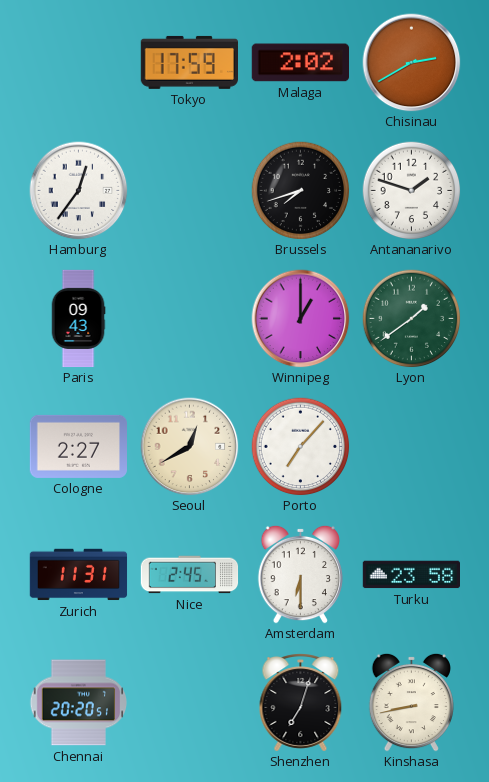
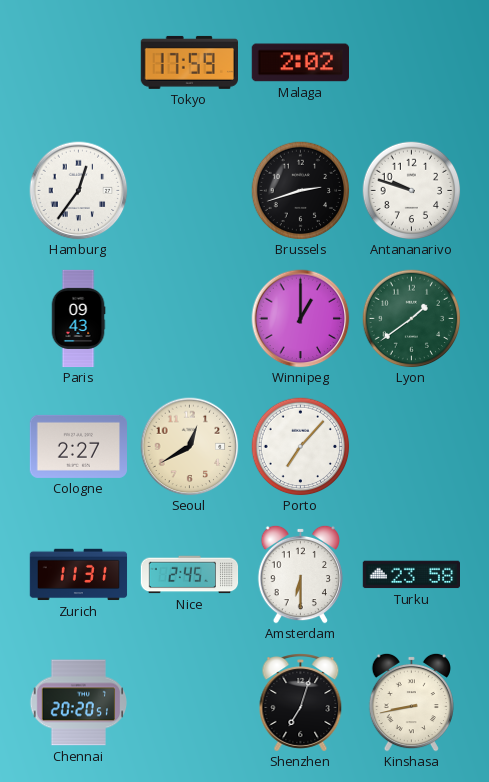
Chisinau: 2:40 -> none (412, 63)
Brussels: 7:42 -> 2:42 (301, 191)
Antananarivo: 1:48 -> 9:48 (412, 191)
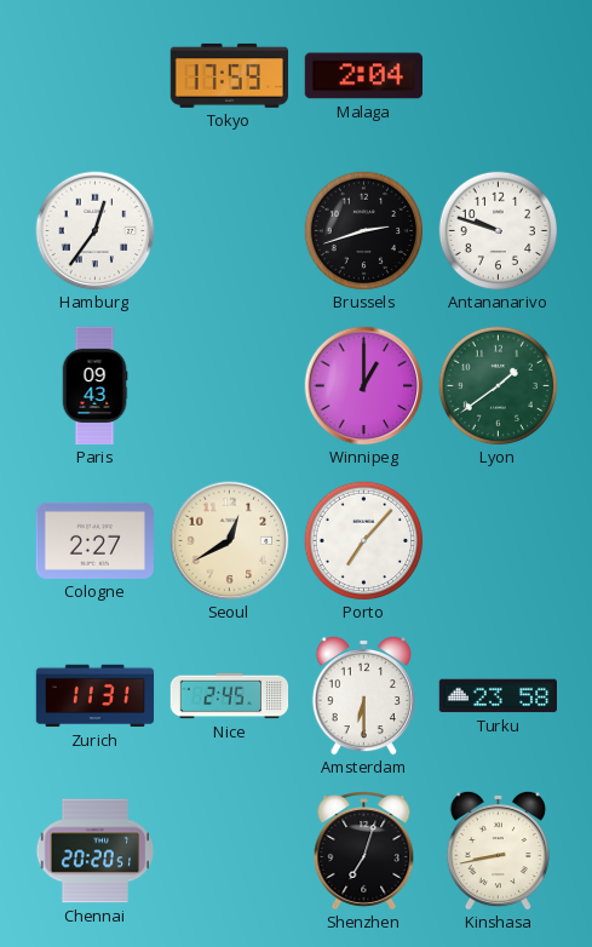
Malaga: 2:02 -> 2:04 (363, 76)
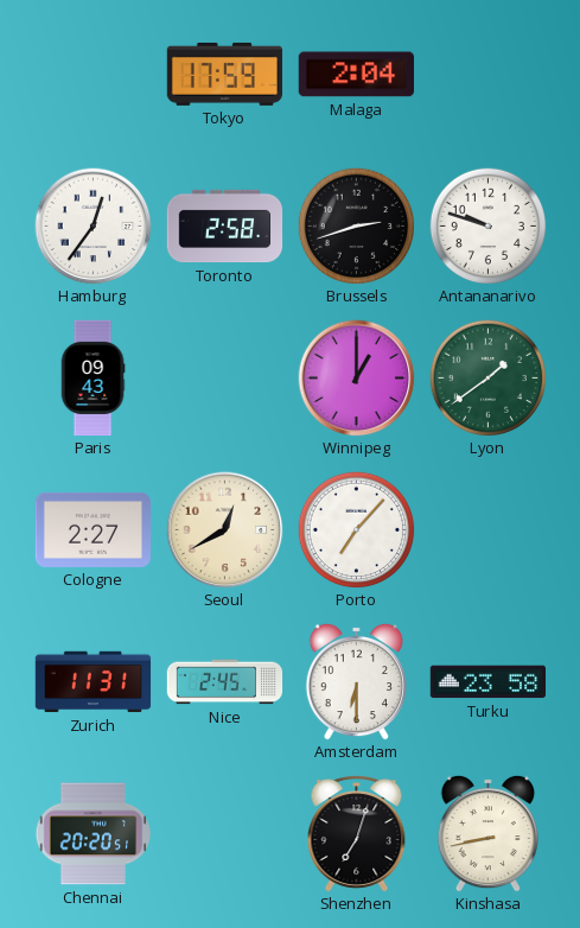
Toronto: none -> 2:58 (225, 227)
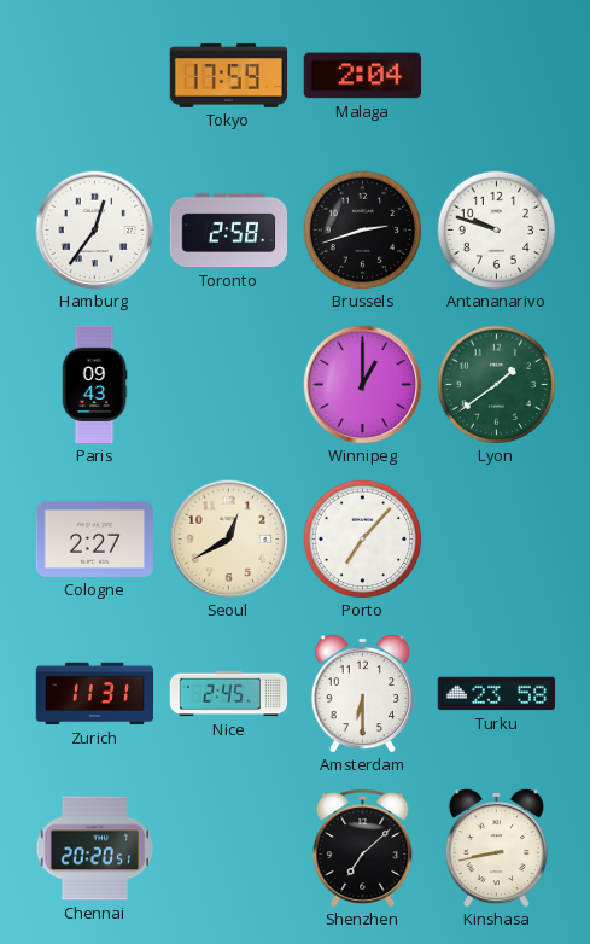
Shenzhen: 7:03 -> 7:08 (363, 849)
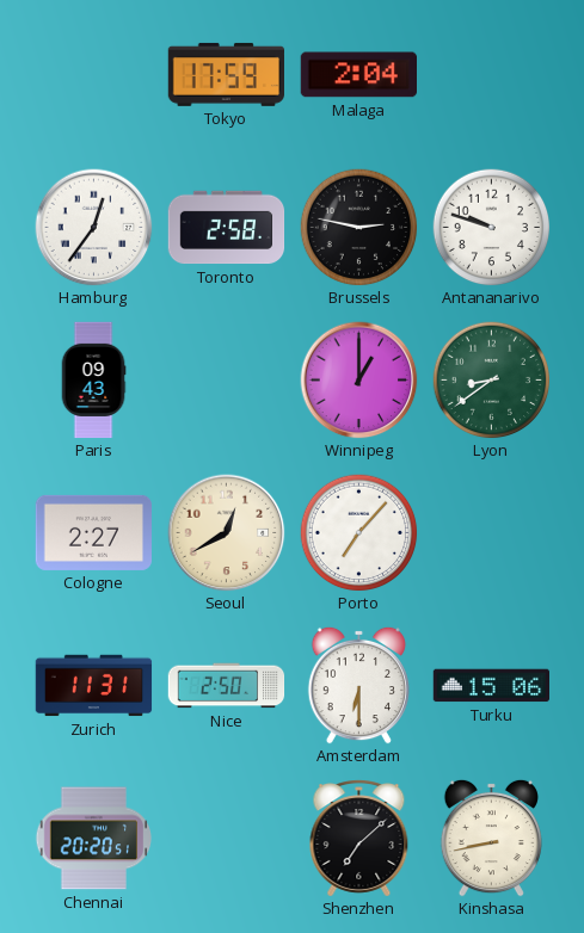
Brussels: 2:42 -> 2:47 (359, 228)
Lyon: 1:39 -> 8:39 (492, 381)
Nice: 2:45 -> 2:50 (227, 686)
Turku: 23:58 -> 15:06 (491, 686)
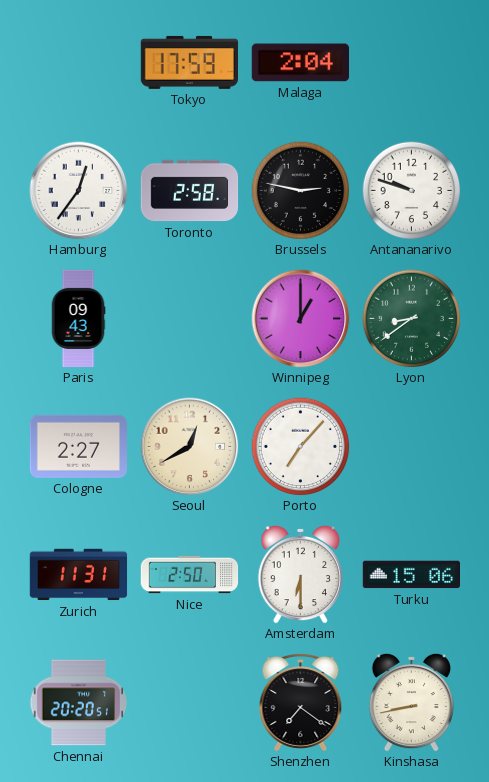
Shenzhen: 7:08 -> 7:21 (301, 703)
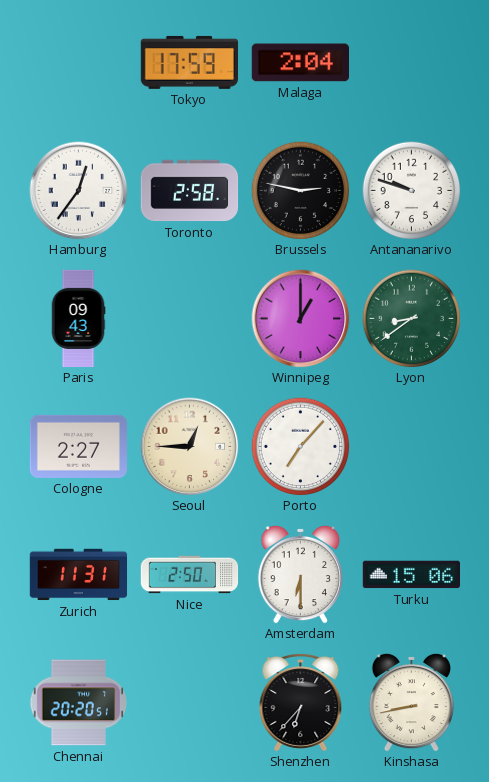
Seoul: 12:40 -> 12:45 (190, 447)
Shenzhen: 7:21 -> 6:37 (301, 703)
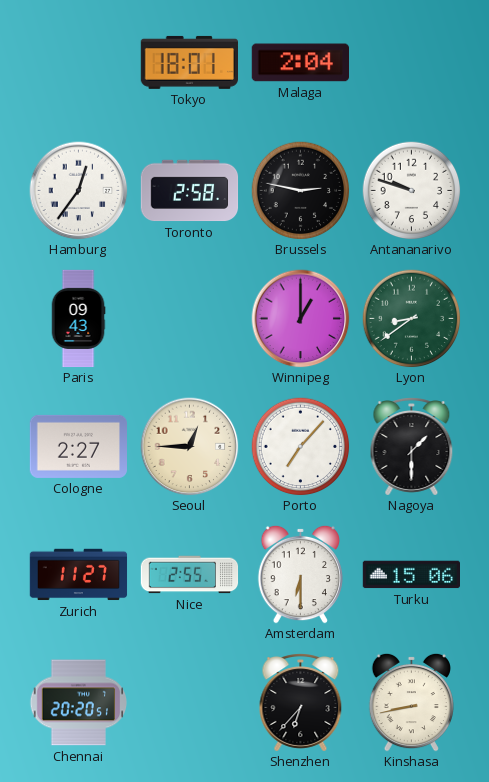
Tokyo: 17:59 -> 18:01 (189, 62)
Nagoya: none -> 1:30 (412, 447)
Zurich: 11:31 -> 11:27 (79, 575)
Nice: 2:50 -> 2:55 (190, 575)
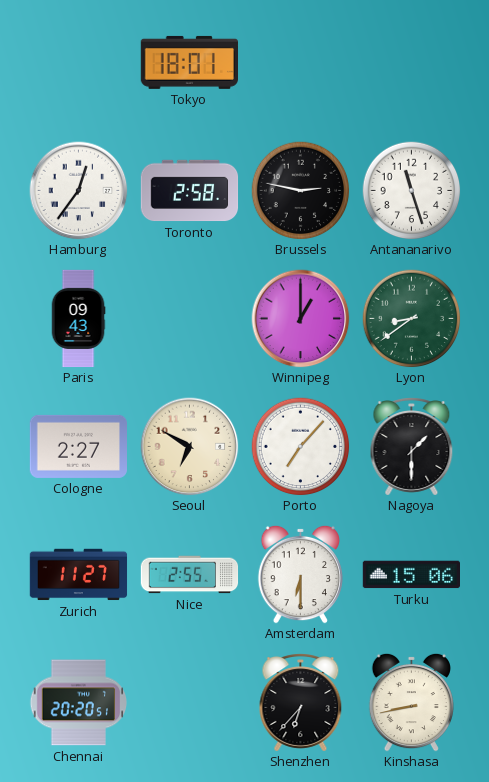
Malaga: 2:04 -> none (300, 63)
Antananarivo: 9:48 -> 11:27 (412, 191)
Seoul: 12:45 -> 6:50 (190, 447)
